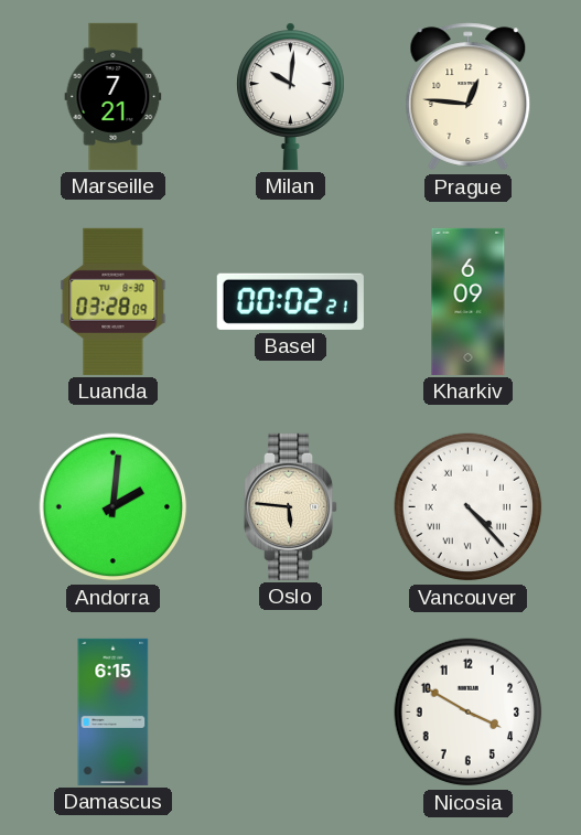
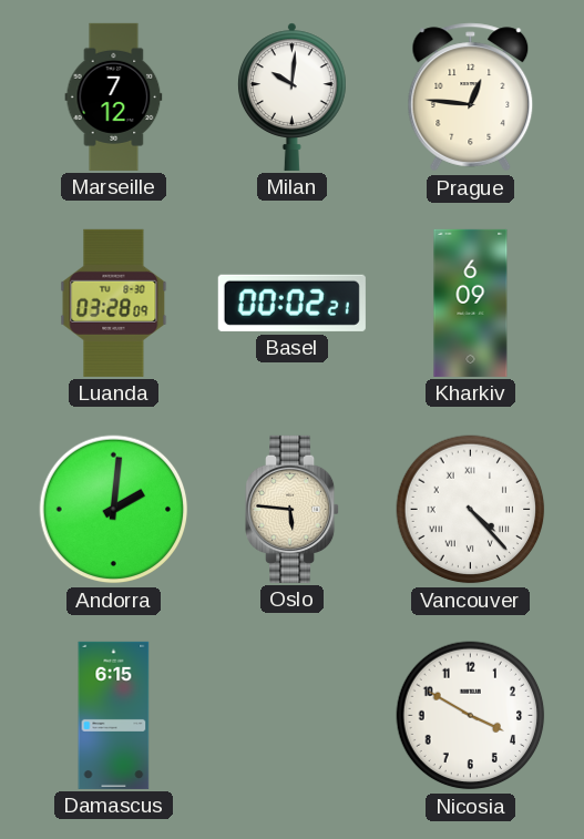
Marseille: 7:21 -> 7:12 (114, 96)
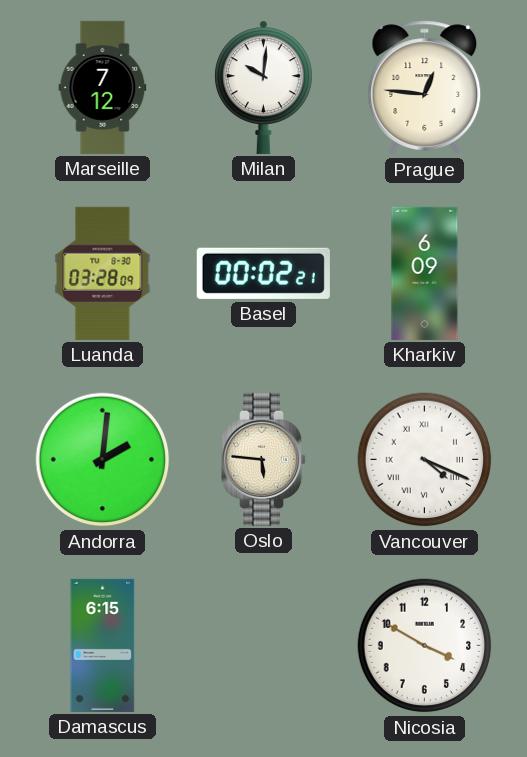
Vancouver: 4:23 -> 4:19 (425, 460)
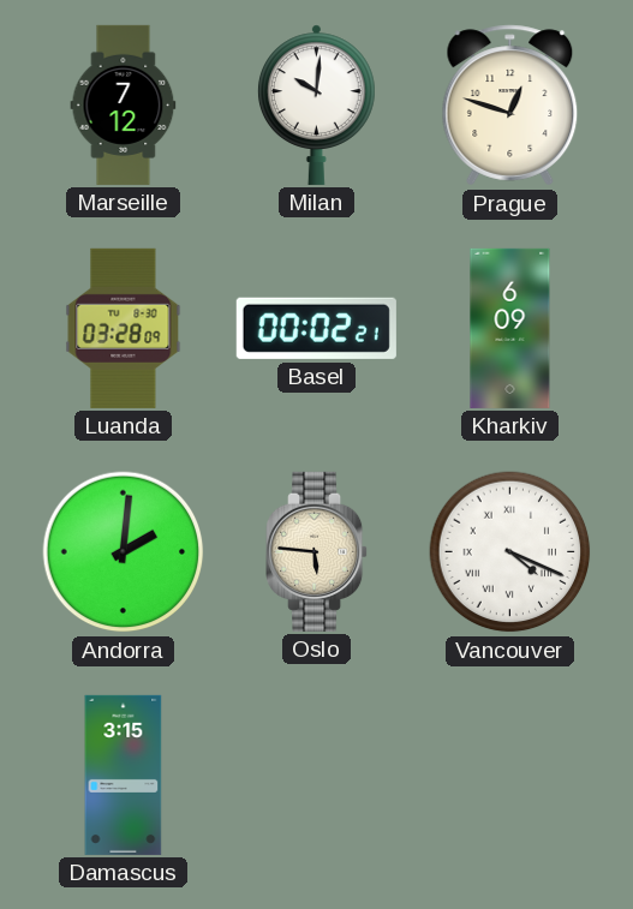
Prague: 12:46 -> 12:48 (510, 106)
Damascus: 6:15 -> 3:15 (124, 775)
Nicosia: 3:50 -> none (425, 646)
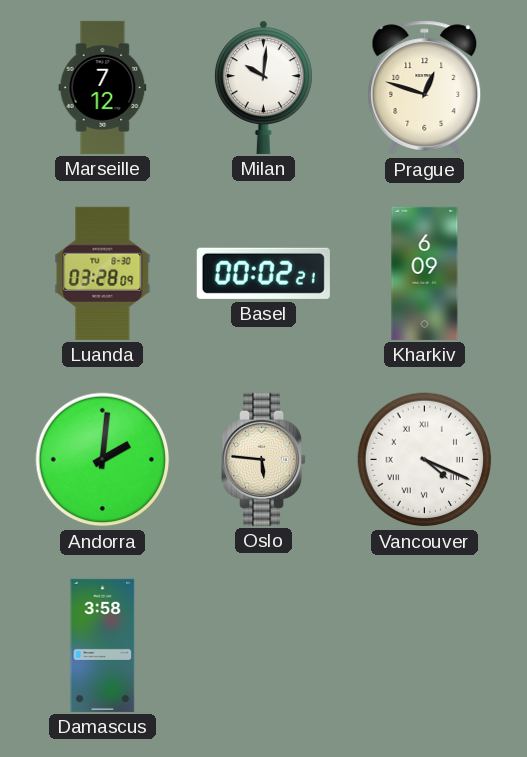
Damascus: 3:15 -> 3:58 (103, 645)
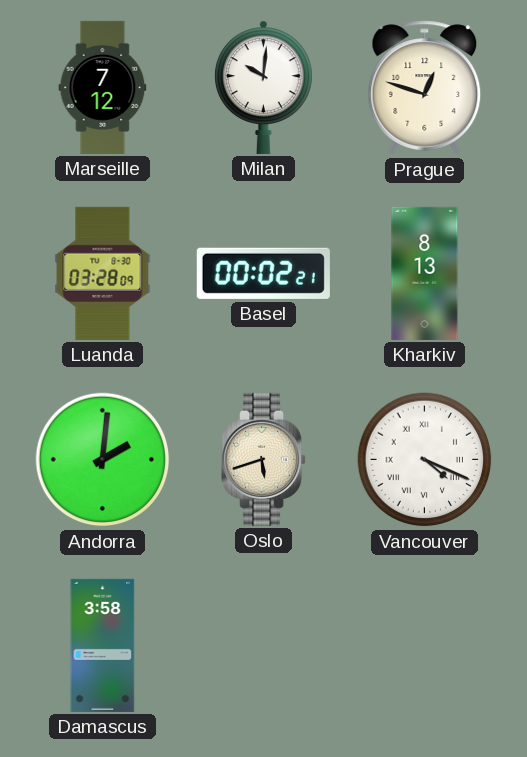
Kharkiv: 6:09 -> 8:13 (425, 273)
Oslo: 5:46 -> 5:42 (265, 459)
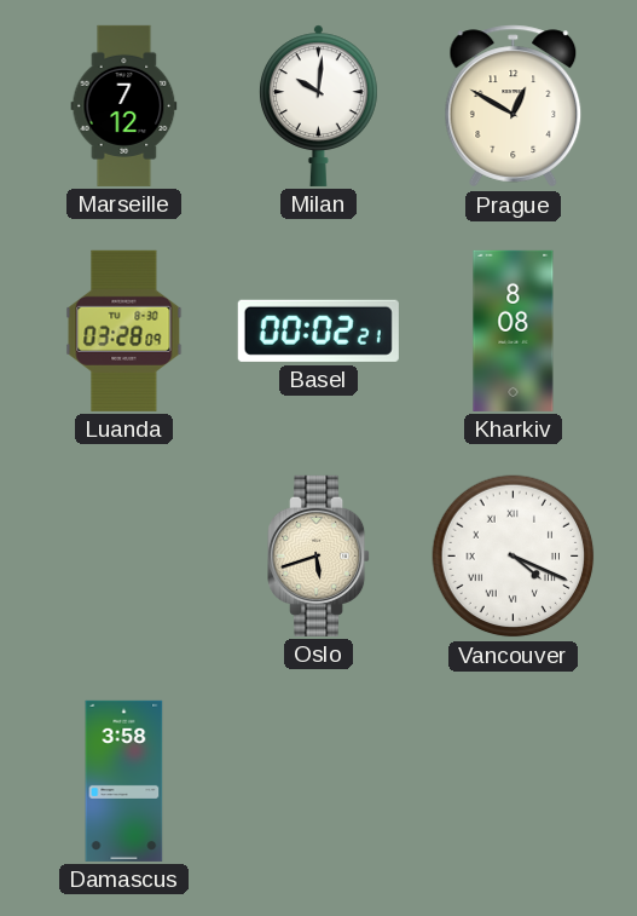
Prague: 12:48 -> 12:50 (514, 106)
Kharkiv: 8:13 -> 8:08 (514, 330)
Andorra: 2:01 -> none (103, 460)
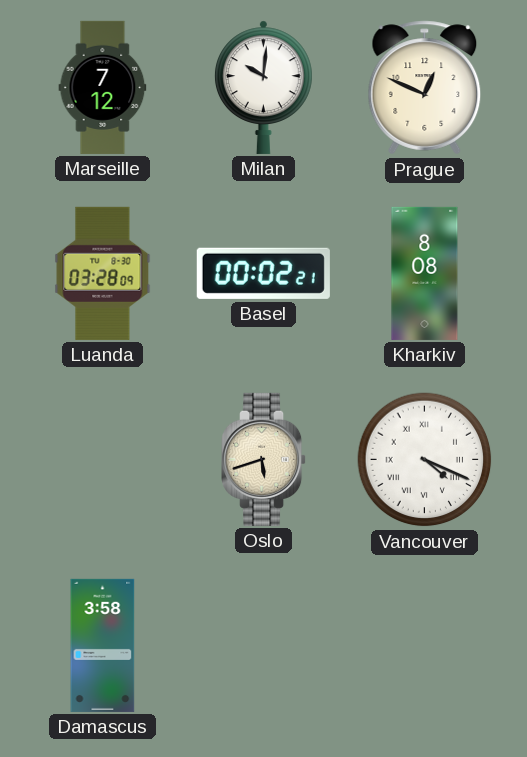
Prague: 12:50 -> 12:49 (425, 88)
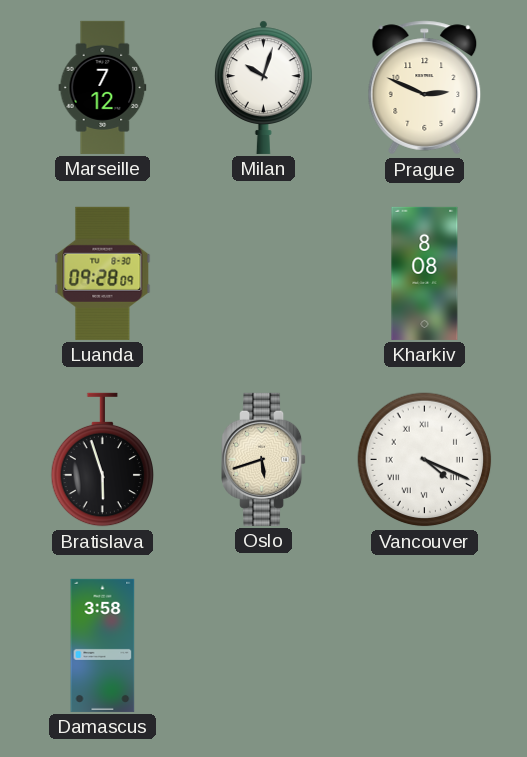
Milan: 10:01 -> 10:03 (263, 87)
Prague: 12:49 -> 2:49 (425, 88)
Luanda: 03:28 -> 09:28 (103, 273)
Basel: 00:02 -> none (263, 273)
Bratislava: none -> 5:57 (102, 460)
